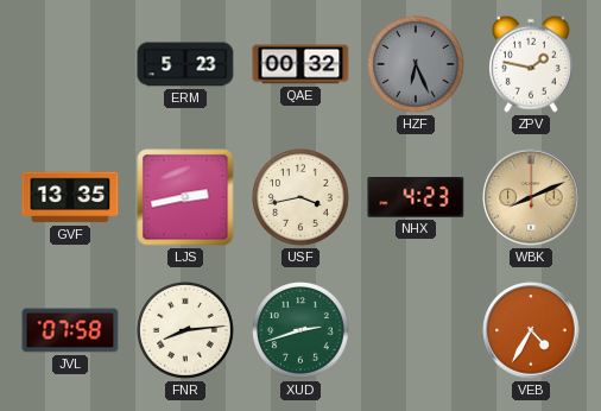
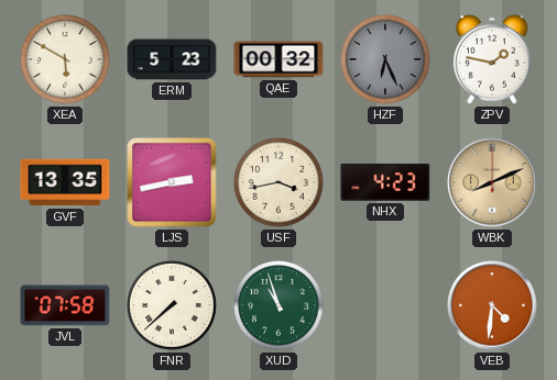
XEA: none -> 5:50 (66, 60)
FNR: 8:14 -> 7:38 (173, 306)
XUD: 2:42 -> 10:57 (280, 306)
VEB: 4:35 -> 4:31 (492, 305)
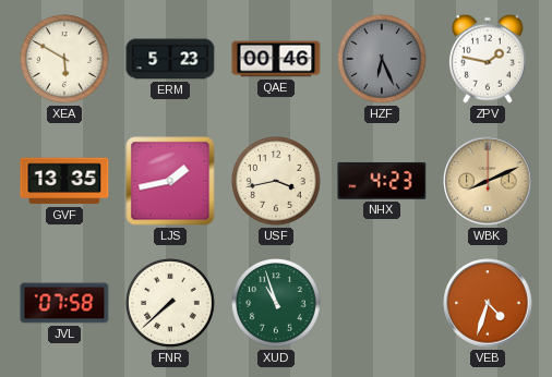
QAE: 00:32 -> 00:46 (276, 59)
LJS: 2:43 -> 1:43 (170, 181)
VEB: 4:31 -> 4:33 (488, 303)
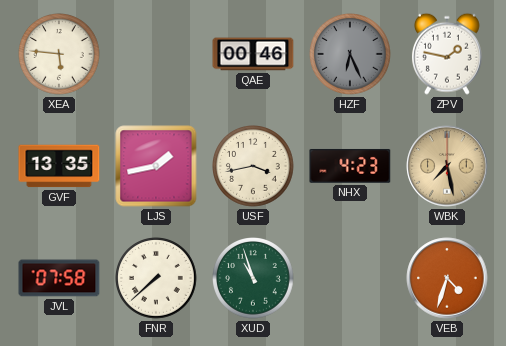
XEA: 5:50 -> 5:46 (60, 55)
ERM: 5:23 -> none (170, 59)
WBK: 8:11 -> 7:28 (447, 166)
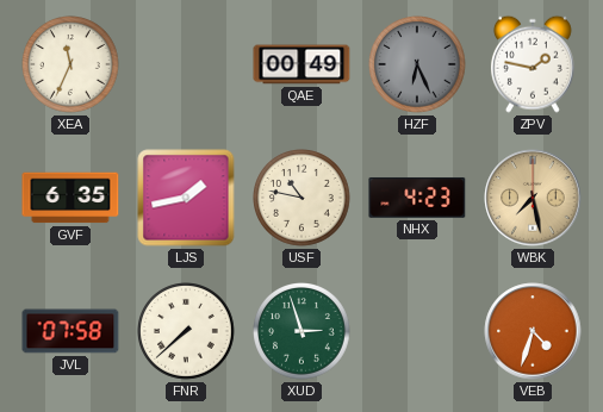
XEA: 5:46 -> 11:34 (72, 65)
QAE: 00:46 -> 00:49 (301, 64)
GVF: 13:35 -> 6:35 (70, 198)
USF: 3:43 -> 10:47 (303, 199)
XUD: 10:57 -> 2:57 (303, 332)
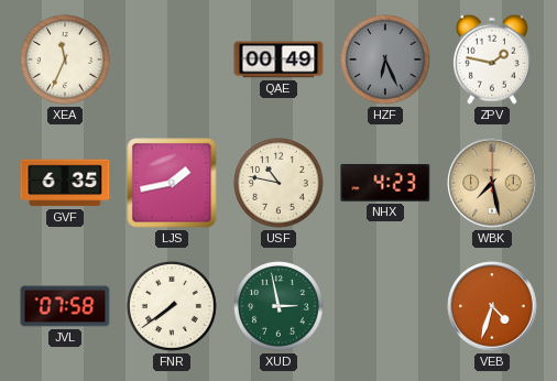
FNR: 7:38 -> 7:39 (173, 307)
XUD: 2:57 -> 2:58 (280, 307)
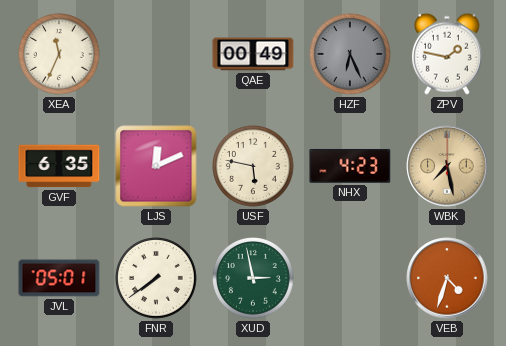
LJS: 1:43 -> 12:11 (156, 166)
USF: 10:47 -> 5:47 (254, 167)
JVL: 07:58 -> 05:01 (59, 278)
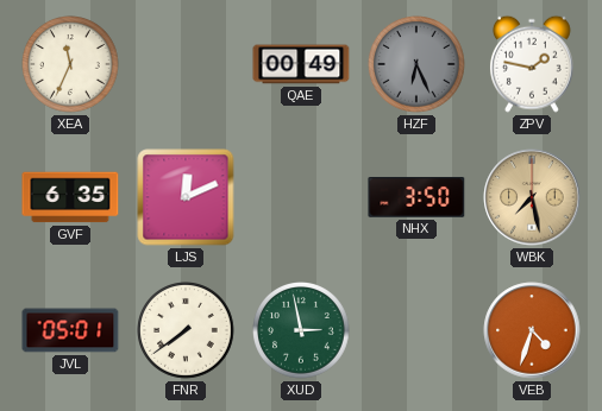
USF: 5:47 -> none (254, 167)
NHX: 4:23 -> 3:50 (416, 197)
